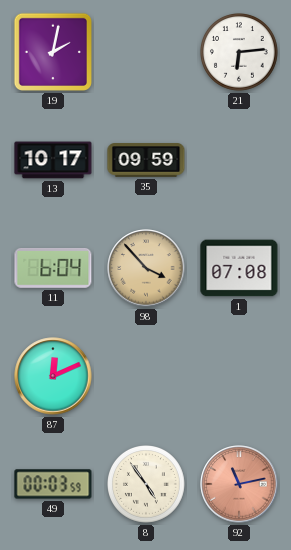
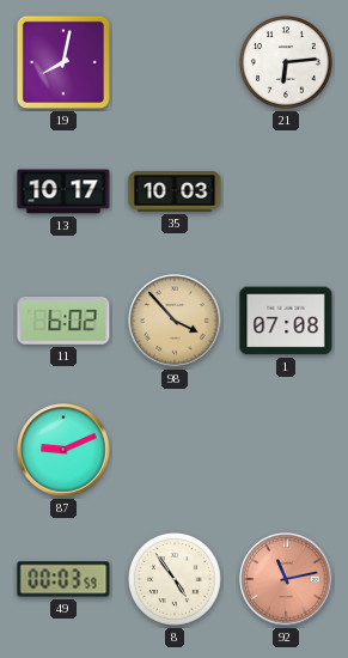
19: 2:02 -> 8:02 (63, 62)
35: 09:59 -> 10:03 (175, 191)
11: 6:04 -> 6:02 (63, 321)
87: 12:11 -> 9:11 (63, 450)
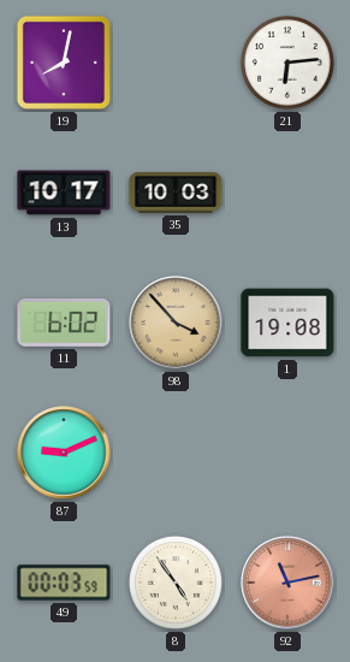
1: 07:08 -> 19:08 (287, 323)
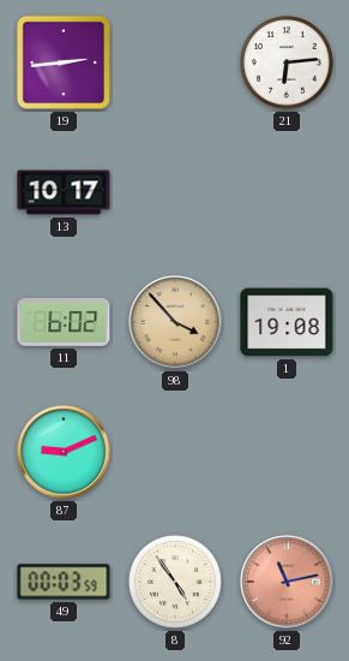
19: 8:02 -> 2:44 (64, 62)
35: 10:03 -> none (176, 193)
